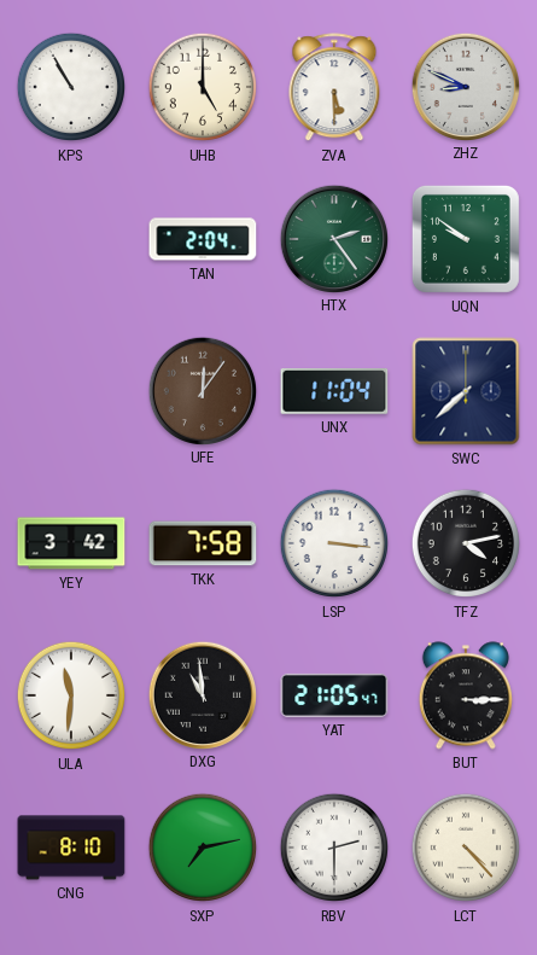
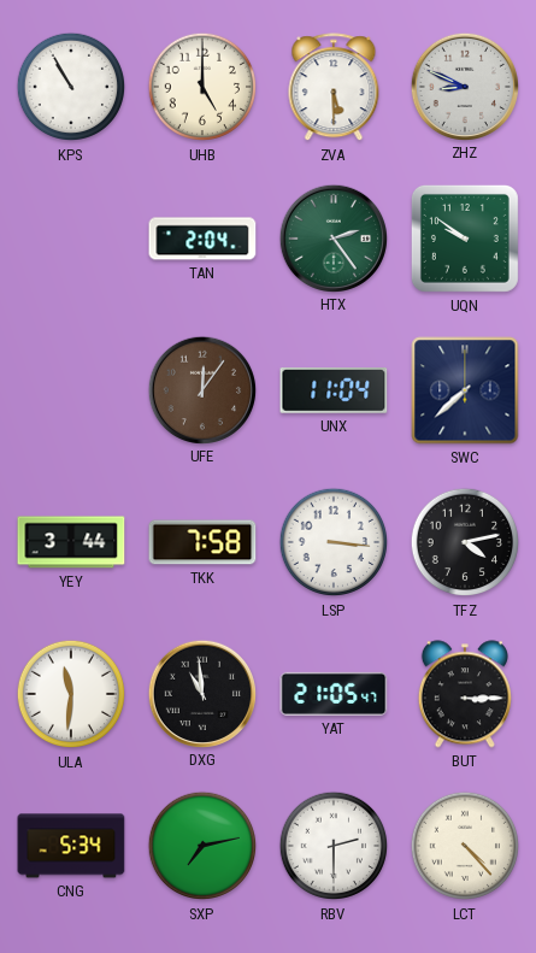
YEY: 3:42 -> 3:44 (71, 542)
CNG: 8:10 -> 5:34 (71, 846)
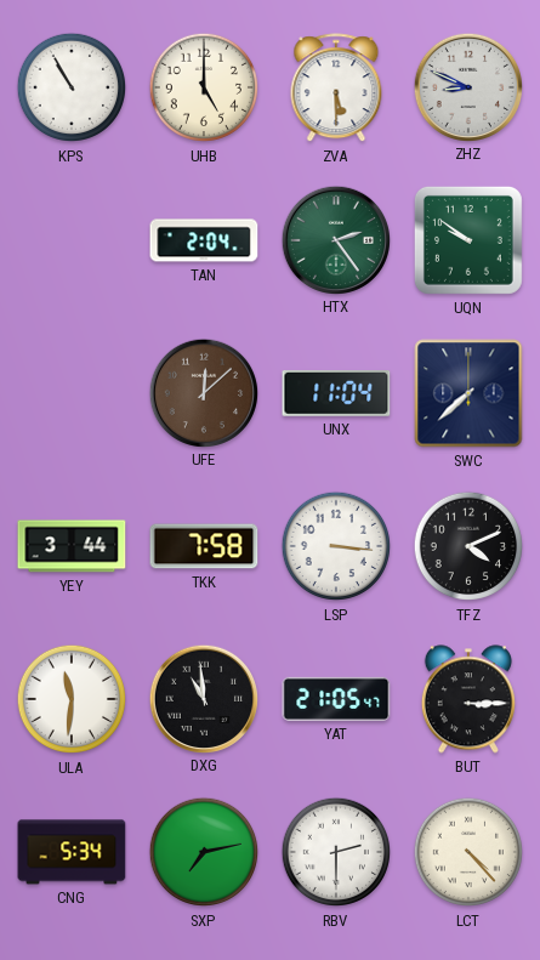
UFE: 12:06 -> 12:08 (203, 392)
TFZ: 4:13 -> 4:11 (468, 546)
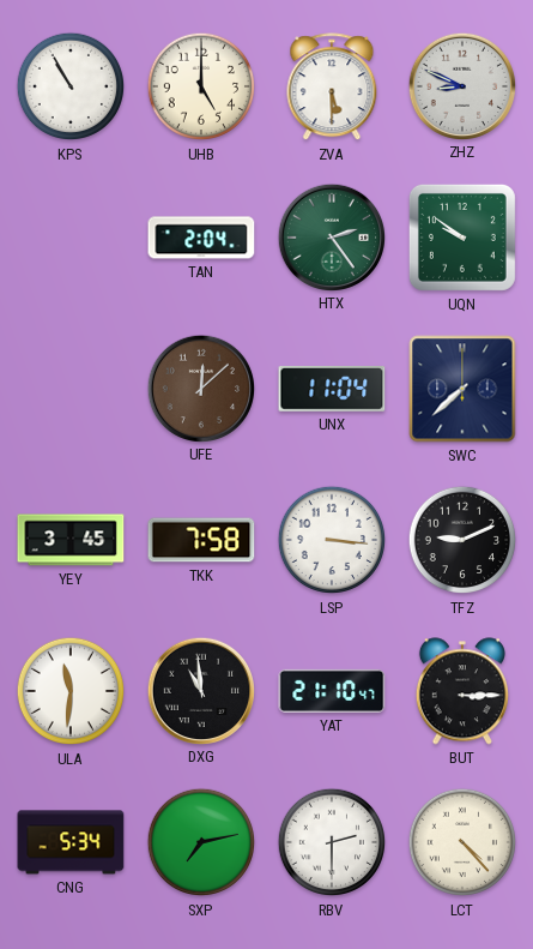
YEY: 3:44 -> 3:45 (71, 540)
TFZ: 4:11 -> 9:11 (462, 540)
YAT: 21:05 -> 21:10 (332, 691)
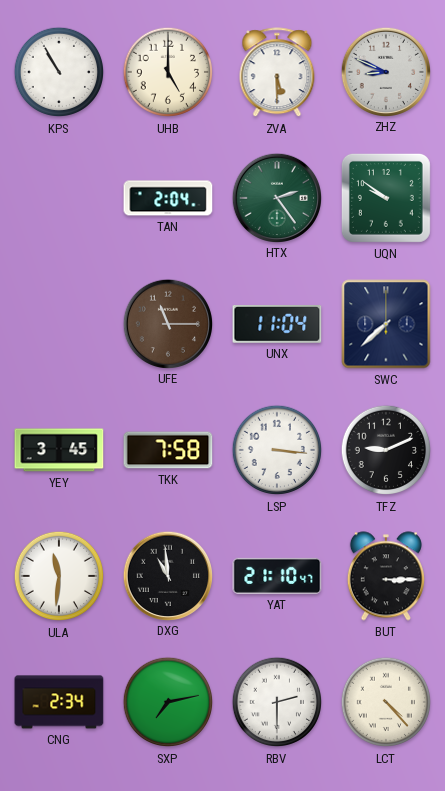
UFE: 12:08 -> 11:15 (167, 323)
CNG: 5:34 -> 2:34 (59, 702)
